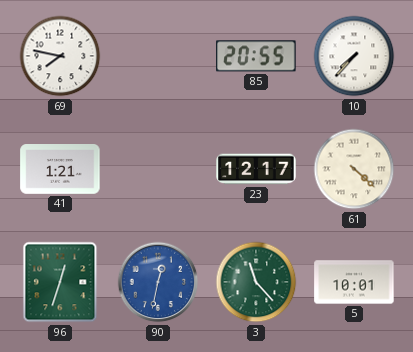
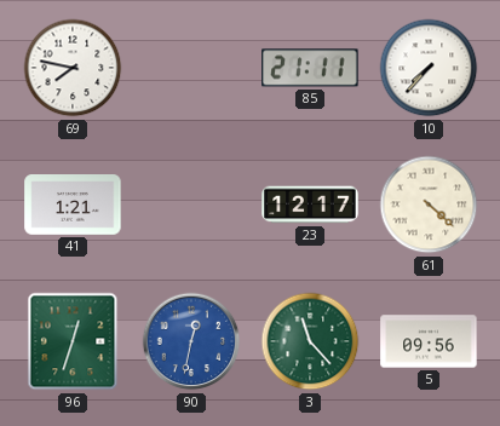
85: 20:55 -> 21:11 (310, 68)
5: 10:01 -> 09:56 (429, 341)
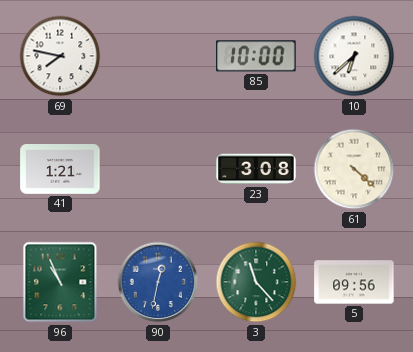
85: 21:11 -> 10:00 (256, 56)
10: 7:37 -> 6:38 (354, 56)
23: 12:17 -> 3:08 (256, 169)
96: 12:33 -> 10:56 (60, 282)
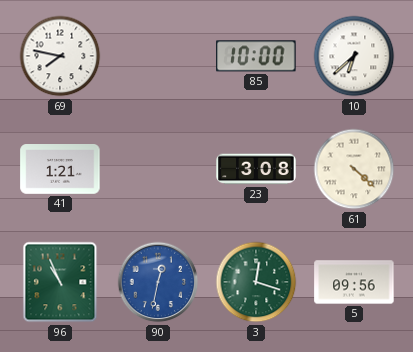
3: 11:23 -> 12:18 (256, 282)
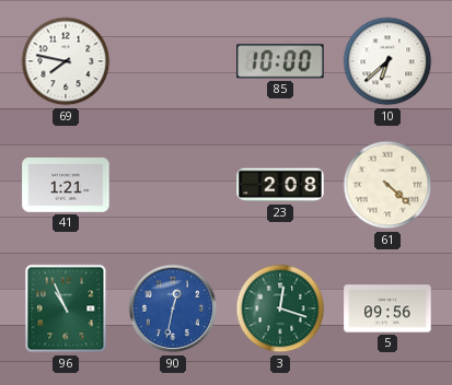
23: 3:08 -> 2:08 (280, 185)
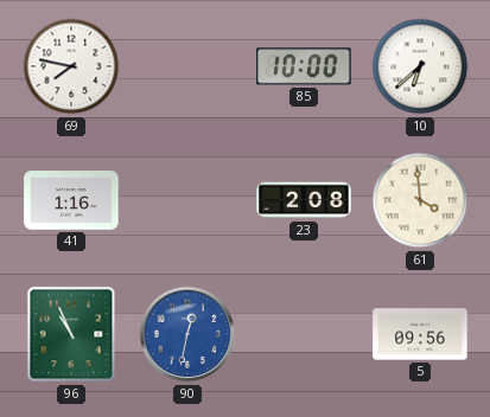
41: 1:21 -> 1:16 (71, 200)
61: 4:22 -> 3:59 (420, 200)
3: 12:18 -> none (280, 308)
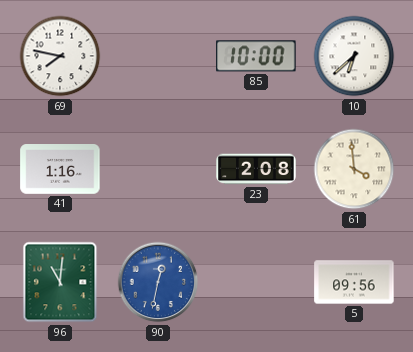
96: 10:56 -> 11:01 (60, 282)
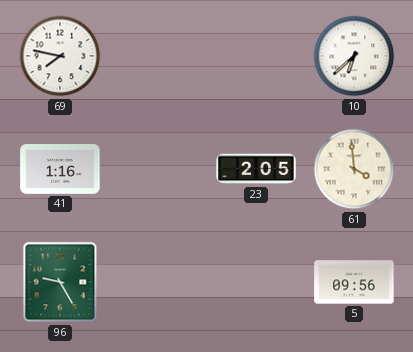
85: 10:00 -> none (256, 56)
23: 2:08 -> 2:05 (256, 169)
96: 11:01 -> 9:25 (60, 282)
90: 12:32 -> none (158, 282)
